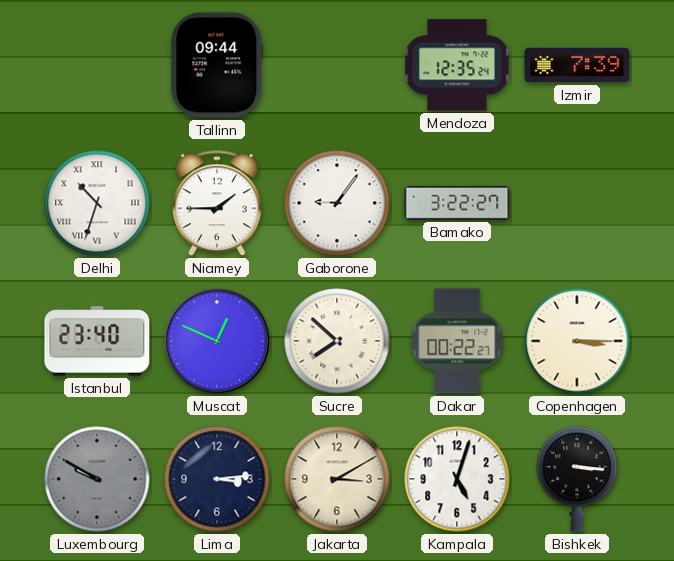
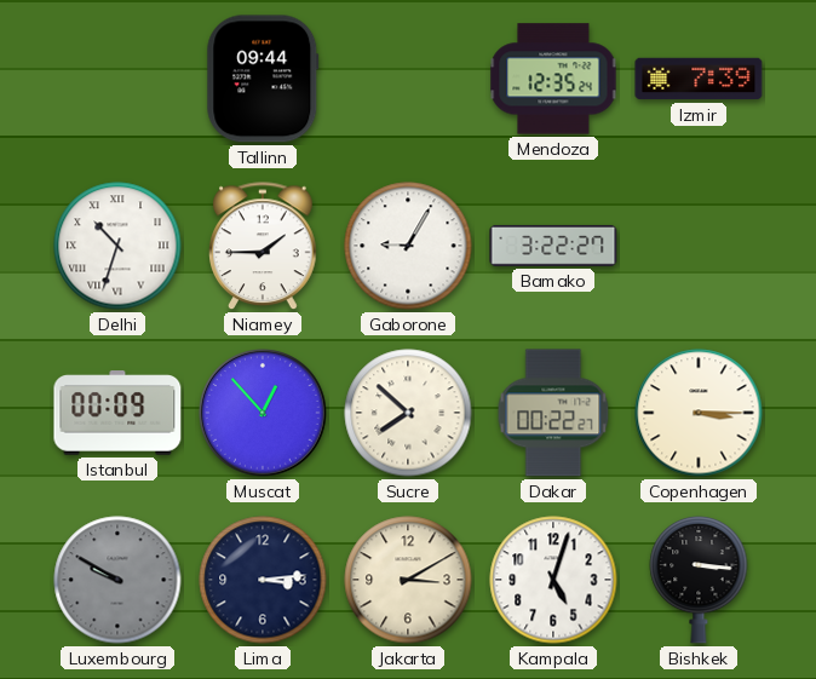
Gaborone: 9:06 -> 9:05 (408, 246)
Istanbul: 23:40 -> 00:09 (117, 413)
Muscat: 12:49 -> 12:53 (264, 414)
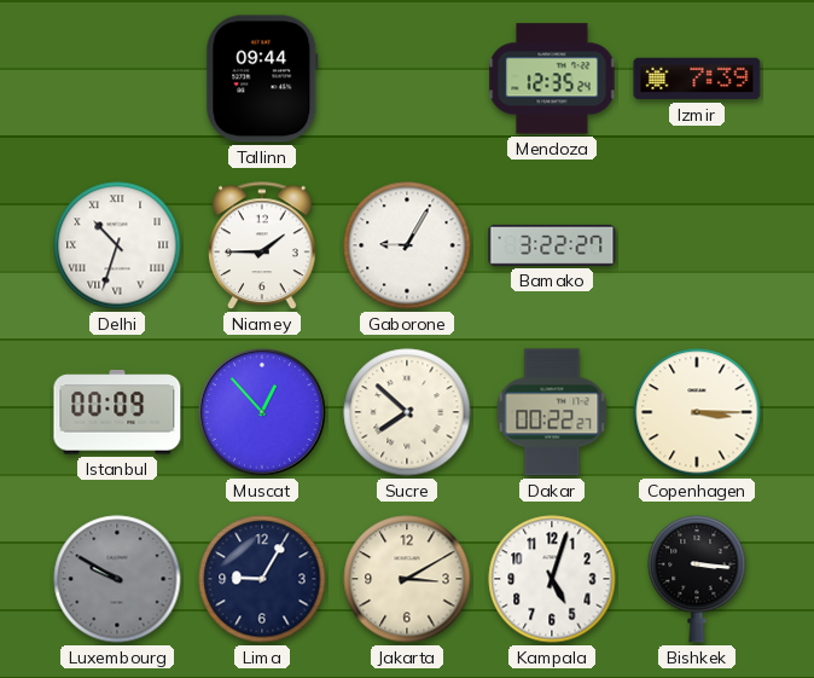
Lima: 3:14 -> 9:05 (262, 579)
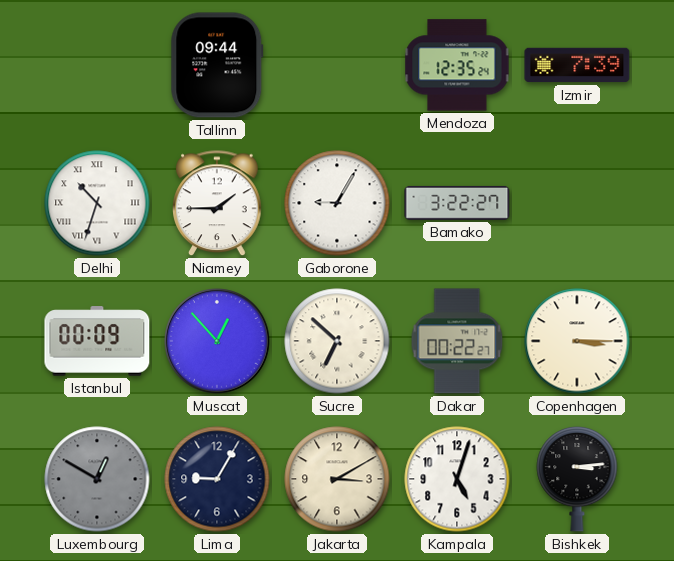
Sucre: 7:52 -> 6:52 (337, 341)
Luxembourg: 9:50 -> 12:50 (97, 479)
Bishkek: 3:16 -> 3:14 (577, 479)
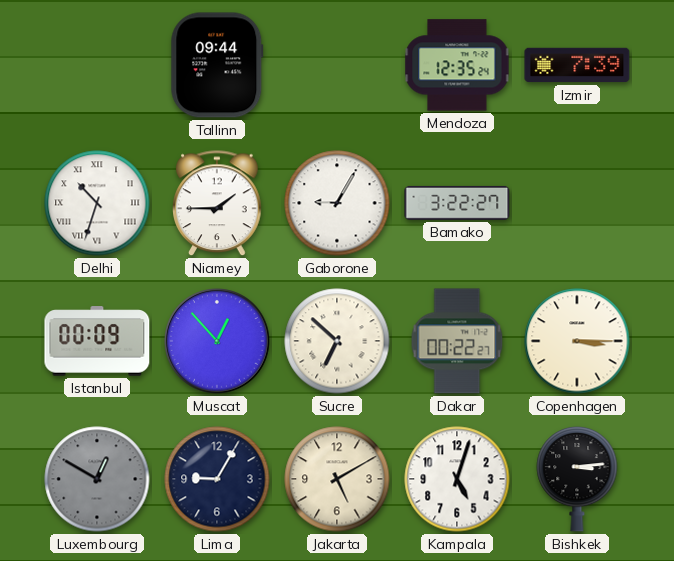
Jakarta: 3:10 -> 5:10 (337, 479)
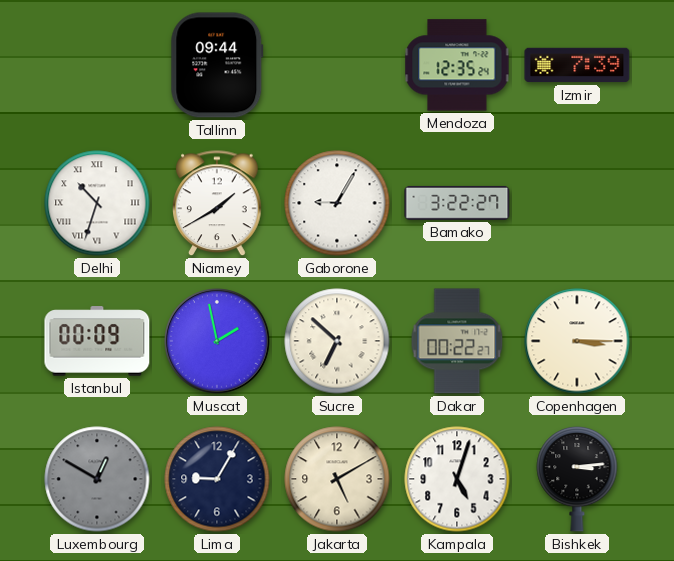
Niamey: 1:45 -> 1:40 (217, 204)
Muscat: 12:53 -> 1:58 (218, 342)
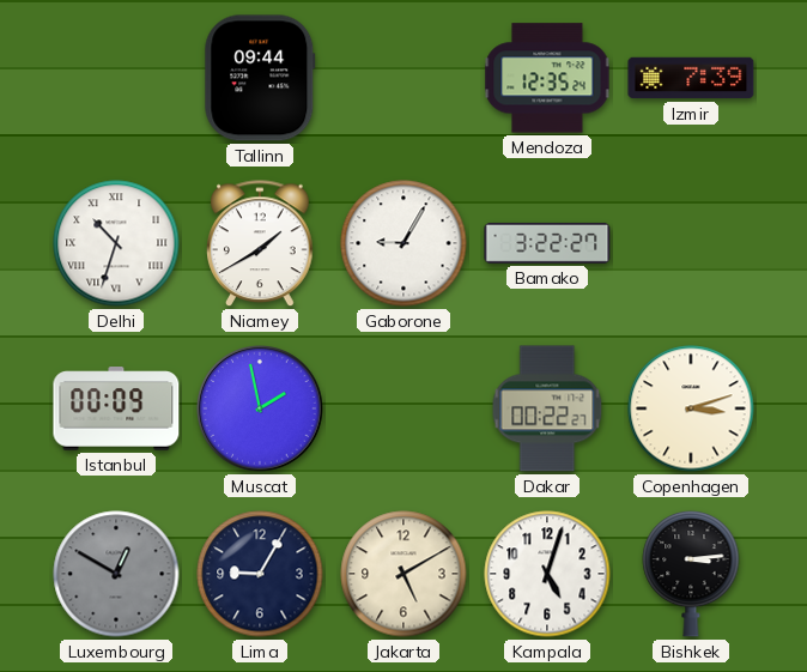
Sucre: 6:52 -> none (337, 341)
Copenhagen: 3:15 -> 3:12 (691, 408)
